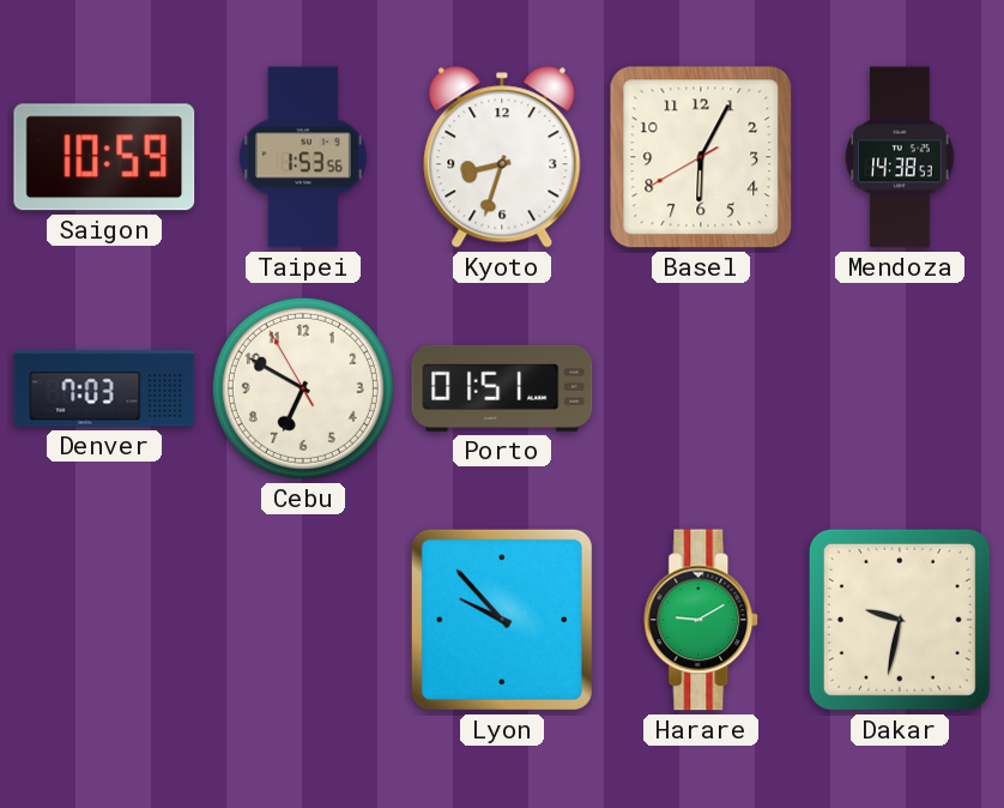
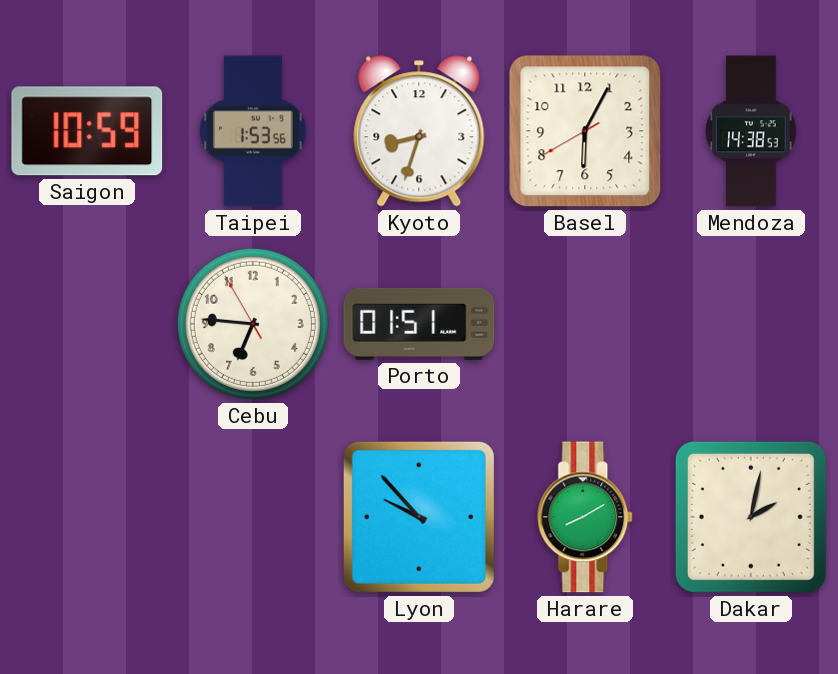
Denver: 7:03 -> none (104, 388)
Cebu: 6:49 -> 6:45 (253, 324)
Harare: 9:10 -> 8:10 (586, 517)
Dakar: 9:32 -> 2:02 (751, 517)
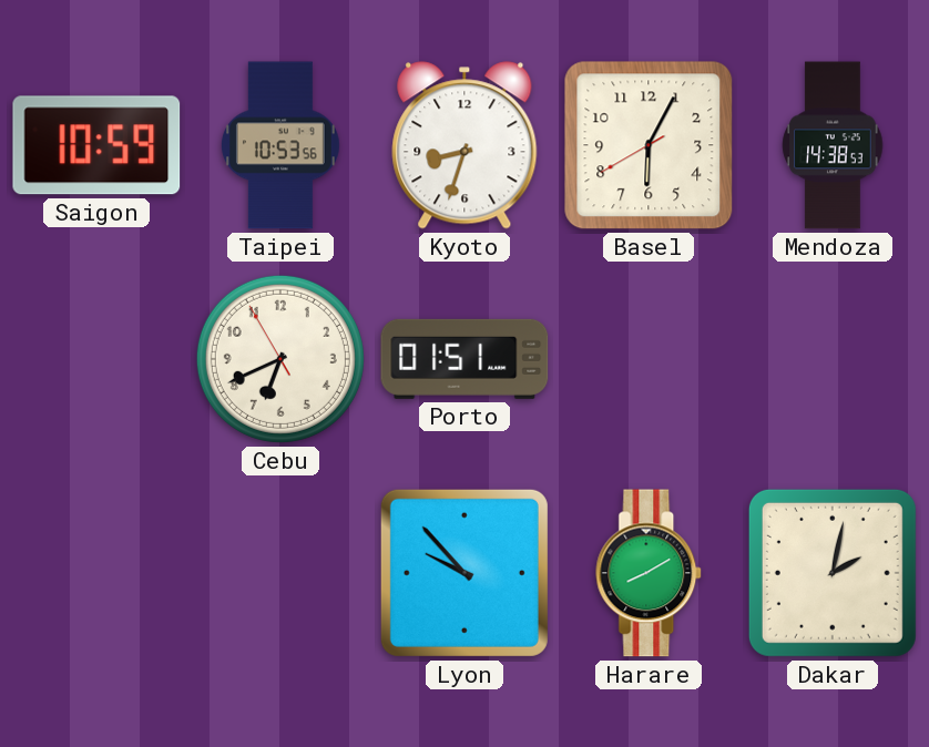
Taipei: 1:53 -> 10:53 (280, 145)
Cebu: 6:45 -> 6:40 (280, 359)
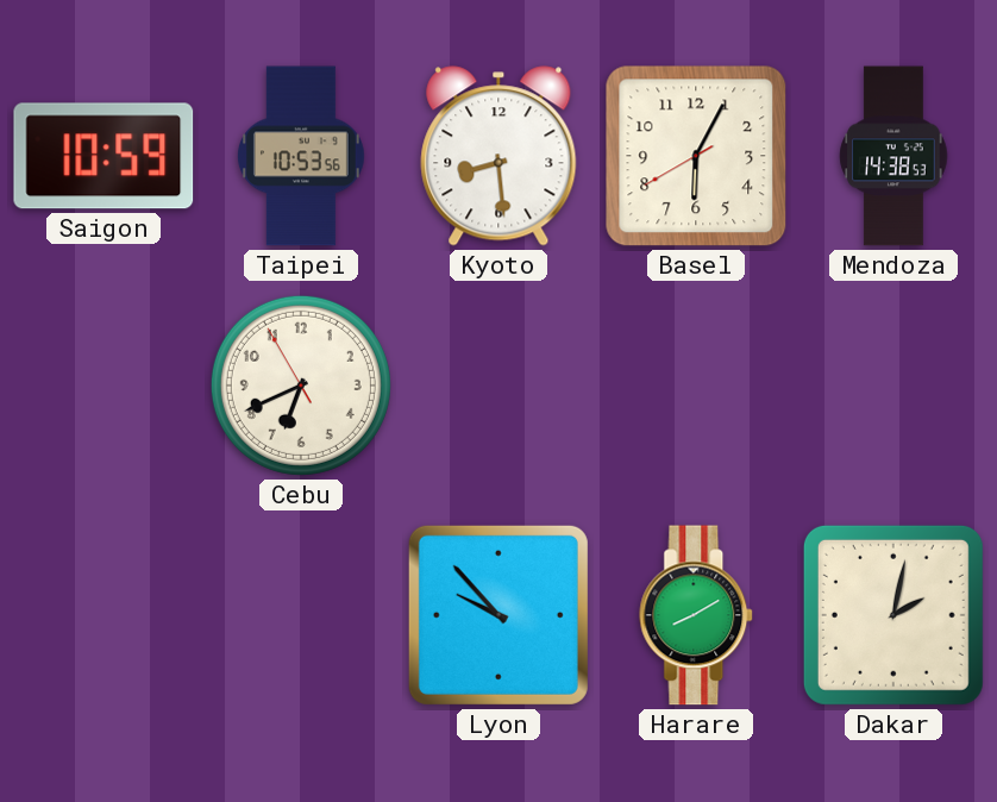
Kyoto: 8:33 -> 8:29 (498, 156)
Porto: 01:51 -> none (465, 359)
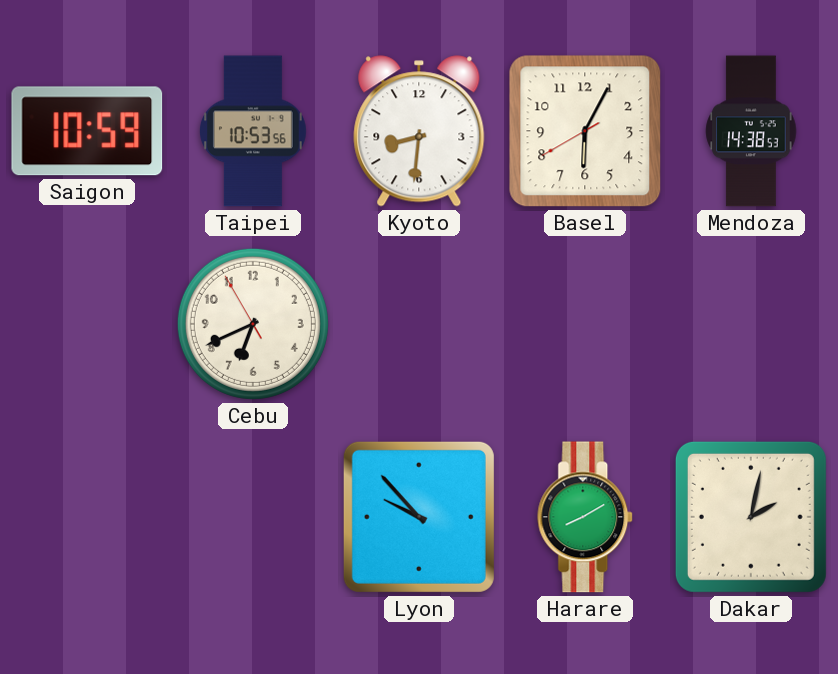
Kyoto: 8:29 -> 8:31 (419, 131)
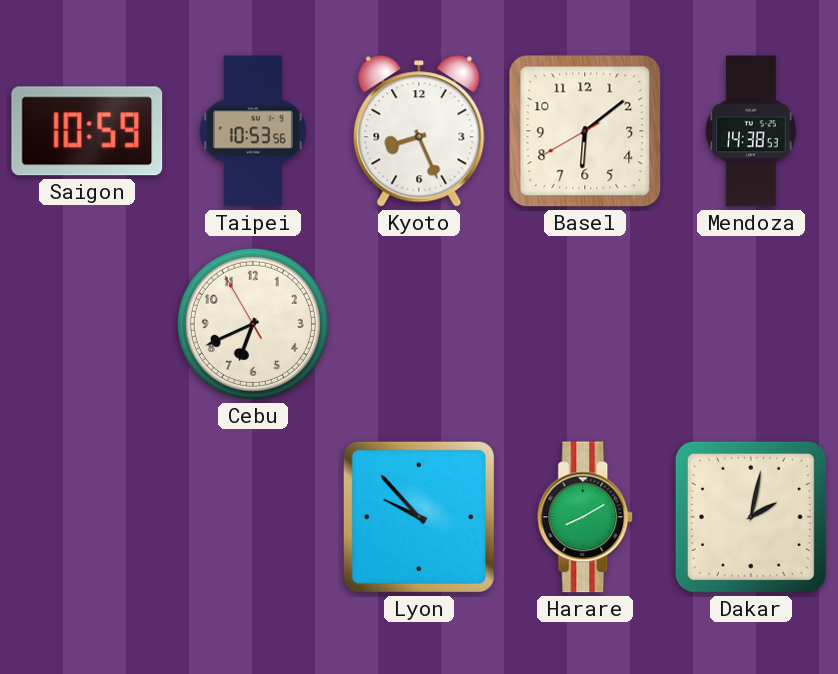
Kyoto: 8:31 -> 8:26 (419, 131)
Basel: 6:04 -> 6:08 (585, 131)
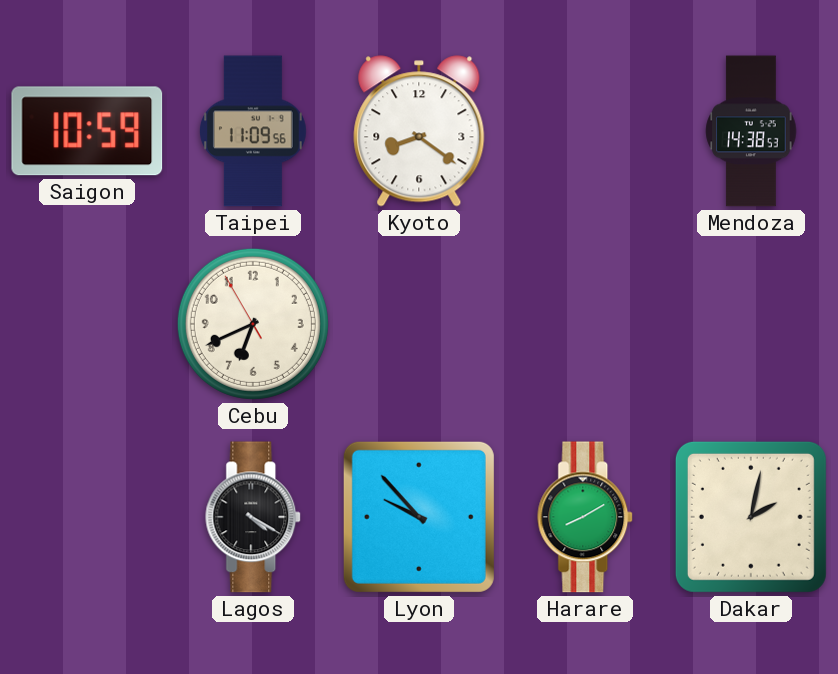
Taipei: 10:53 -> 11:09 (253, 131)
Kyoto: 8:26 -> 8:21 (419, 131)
Basel: 6:08 -> none (585, 131)
Lagos: none -> 4:20 (254, 517)
